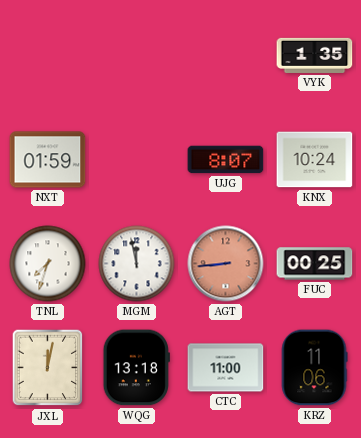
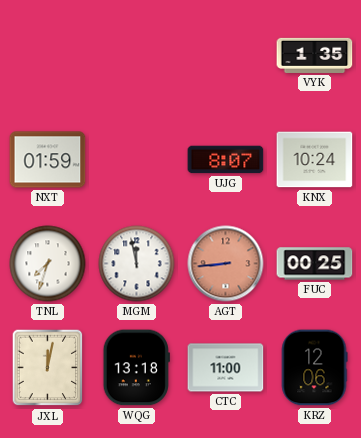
KRZ: 11:06 -> 12:06 (314, 368)
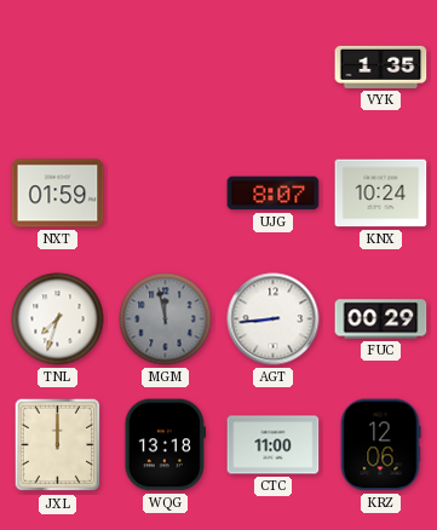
MGM dial: white -> grey (166, 319)
AGT dial: salmon -> white (274, 319)
FUC: 00:25 -> 00:29 (381, 319)
JXL: 12:02 -> 12:00 (58, 445)
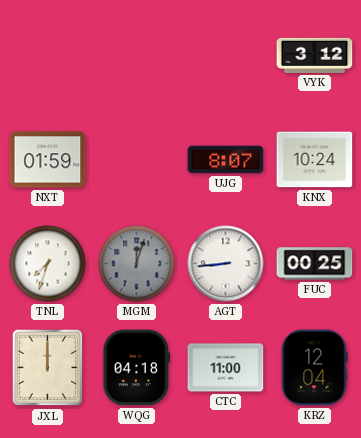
VYK: 1:35 -> 3:12 (315, 55)
MGM: 11:58 -> 12:03 (137, 264)
FUC: 00:29 -> 00:25 (315, 264)
WQG: 13:18 -> 04:18 (136, 368)
KRZ: 12:06 -> 12:04 (314, 368)
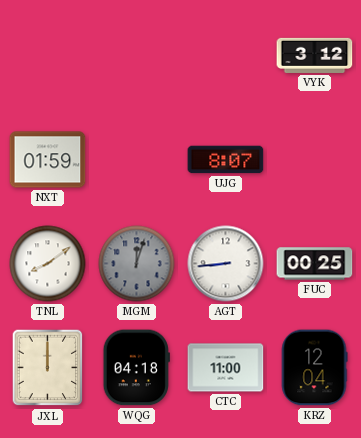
KNX: 10:24 -> none (315, 160)
TNL: 7:33 -> 8:09 (48, 264)
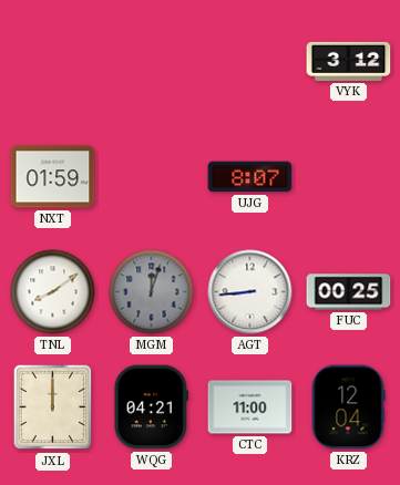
WQG: 04:18 -> 04:21 (151, 407)
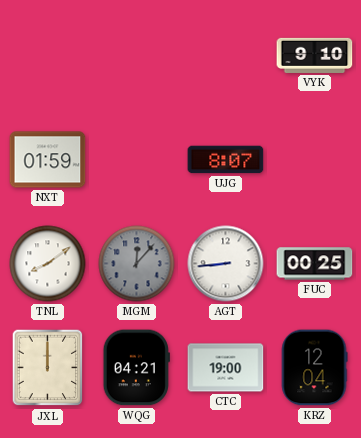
VYK: 3:12 -> 9:10 (315, 55)
MGM: 12:03 -> 12:07 (137, 264)
CTC: 11:00 -> 19:00 (226, 368)
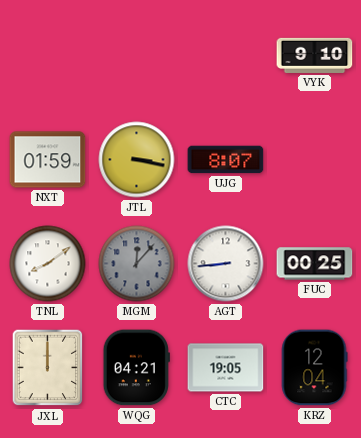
JTL: none -> 3:17 (137, 160)
CTC: 19:00 -> 19:05 (226, 368)
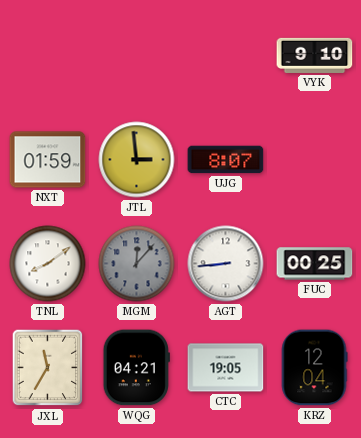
JTL: 3:17 -> 2:59 (137, 160)
JXL: 12:00 -> 11:35 (48, 368)
